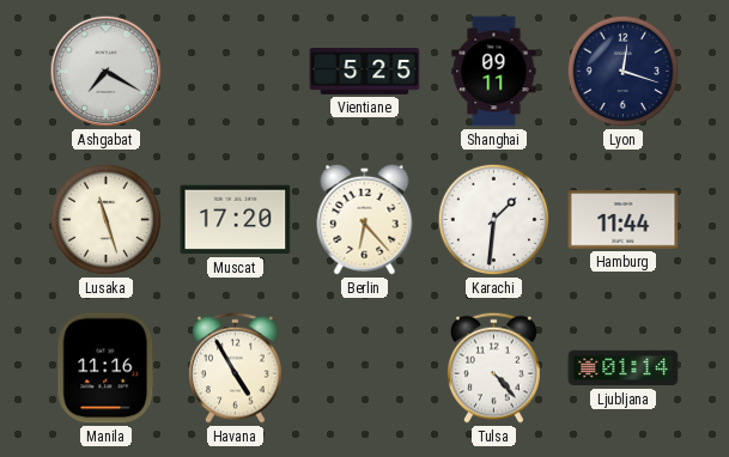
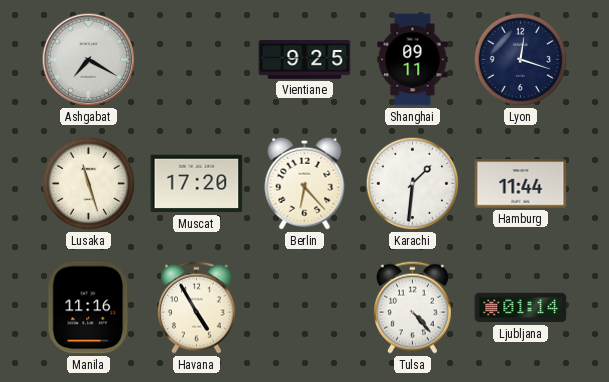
Vientiane: 5:25 -> 9:25 (305, 60)
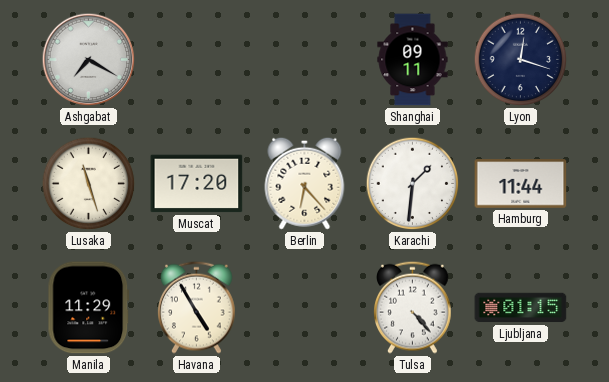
Vientiane: 9:25 -> none (305, 60)
Manila: 11:16 -> 11:29 (89, 308)
Ljubljana: 01:14 -> 01:15 (521, 308)
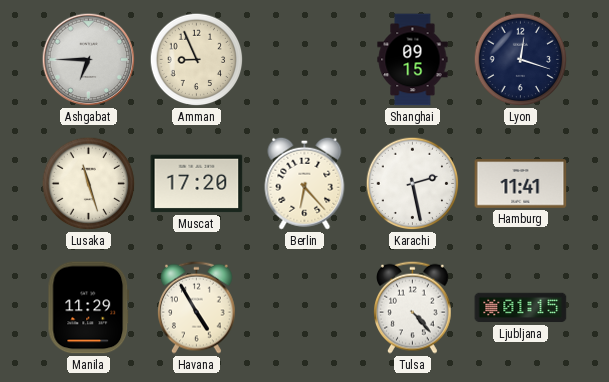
Ashgabat: 7:20 -> 6:45 (89, 60)
Amman: none -> 8:56 (197, 60)
Shanghai: 09:11 -> 09:15 (413, 60)
Karachi: 1:31 -> 2:28 (413, 184)
Hamburg: 11:44 -> 11:41 (521, 184)
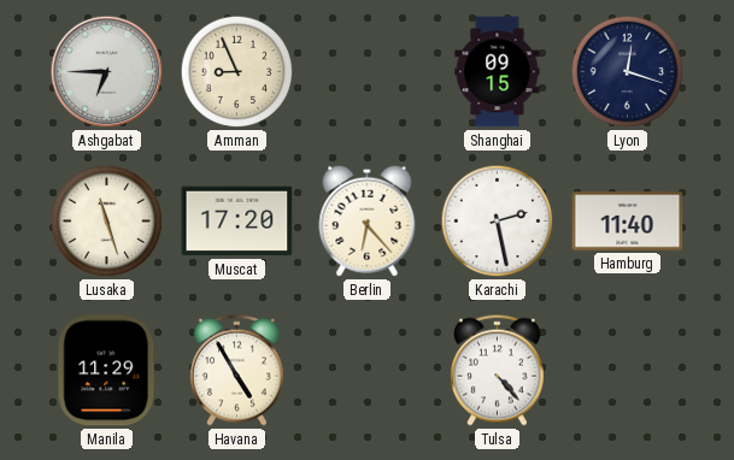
Hamburg: 11:41 -> 11:40 (628, 222)
Ljubljana: 01:15 -> none (521, 308)
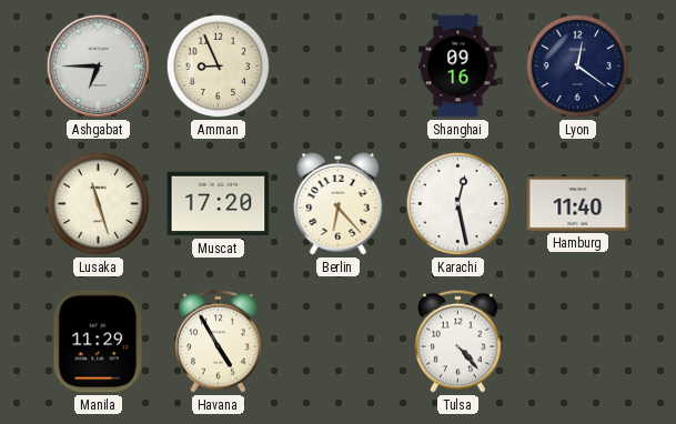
Shanghai: 09:15 -> 09:16 (458, 67)
Lyon: 12:18 -> 12:21 (578, 67)
Karachi: 2:28 -> 12:28 (458, 204)
